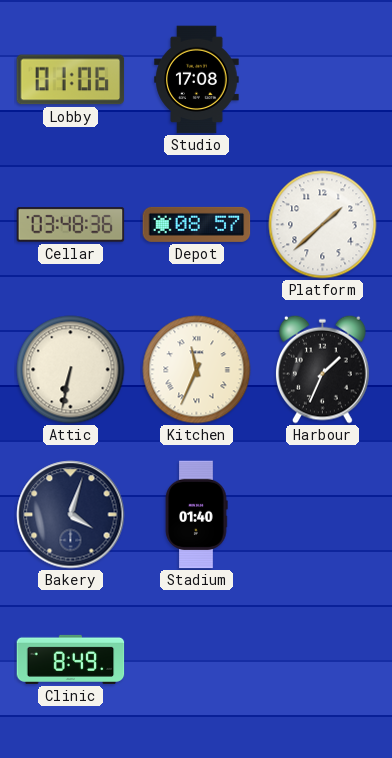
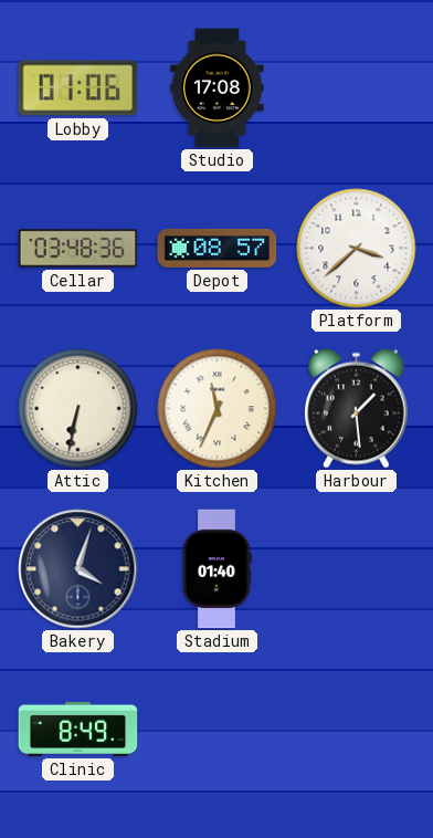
Platform: 1:38 -> 3:38 (357, 249)
Harbour: 1:34 -> 1:29 (357, 408)
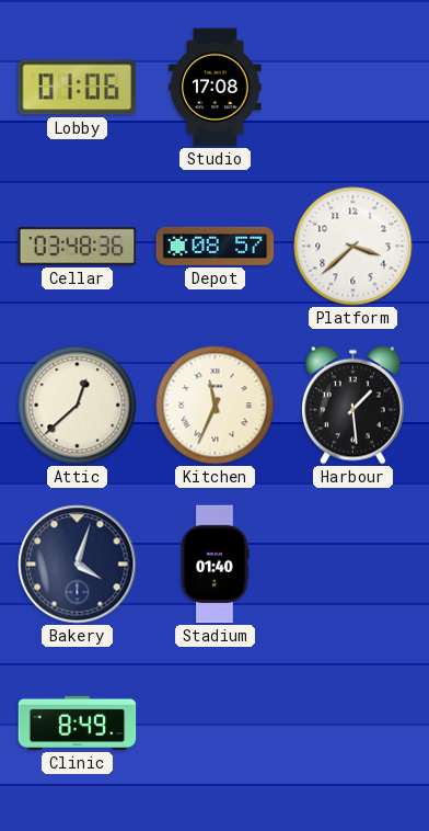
Attic: 6:32 -> 12:38 (78, 406)
